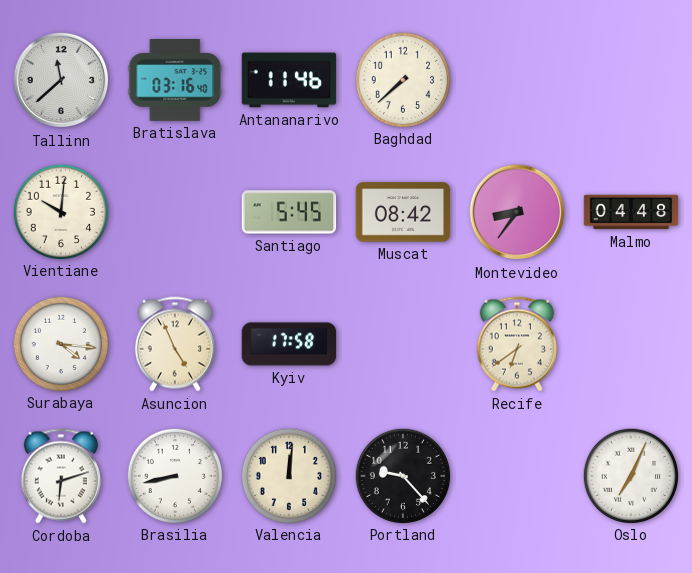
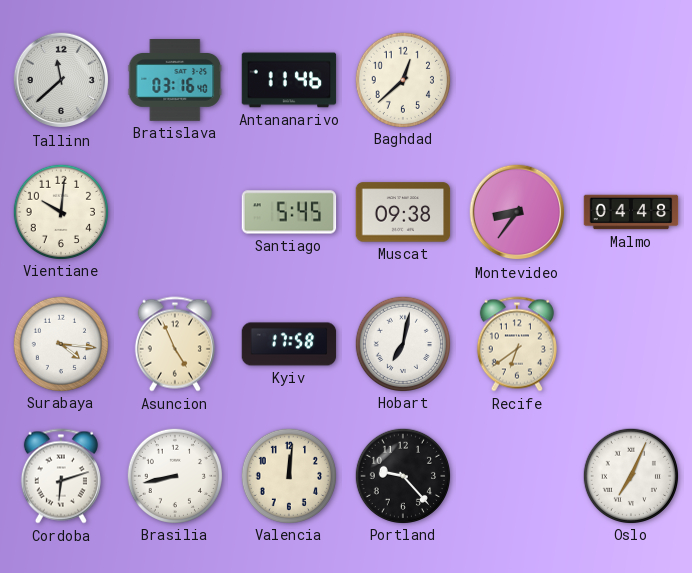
Baghdad: 7:38 -> 12:38 (402, 79)
Muscat: 08:42 -> 09:38 (403, 212)
Hobart: none -> 7:02 (402, 343)
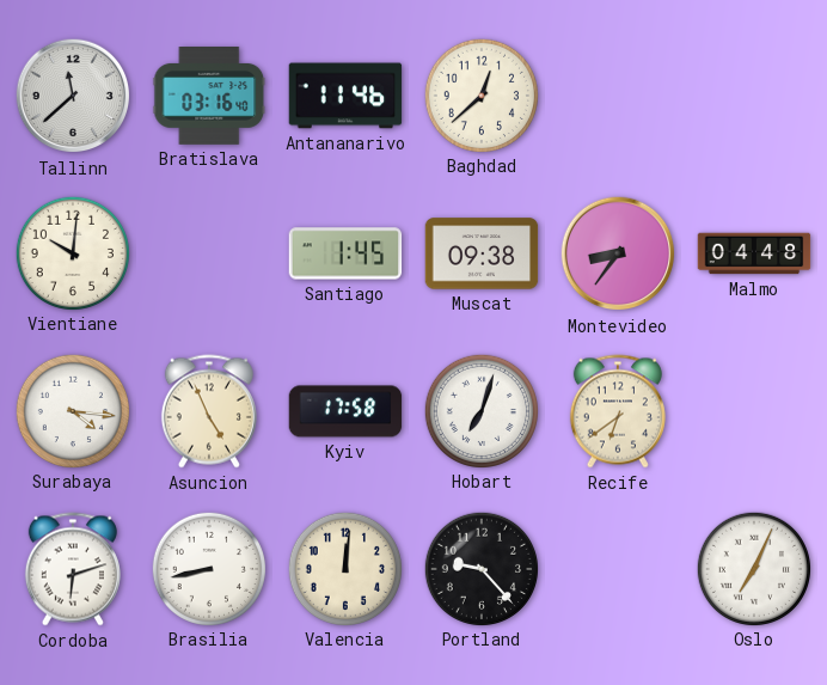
Santiago: 5:45 -> 1:45 (345, 253)
Hobart: 7:02 -> 7:03 (480, 410)
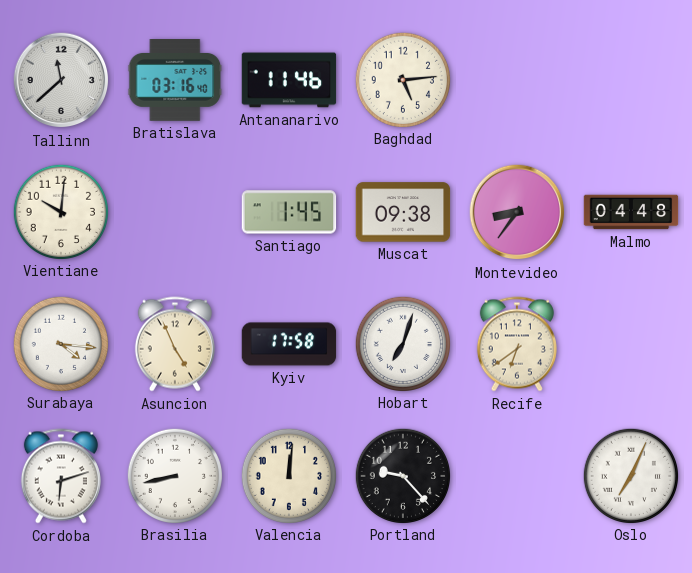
Baghdad: 12:38 -> 5:14 (402, 79)
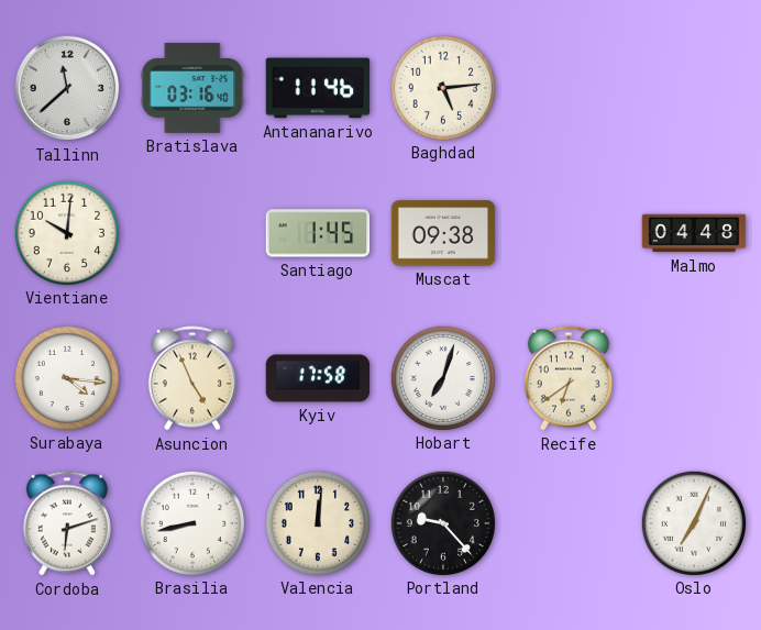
Montevideo: 8:36 -> none (517, 212)
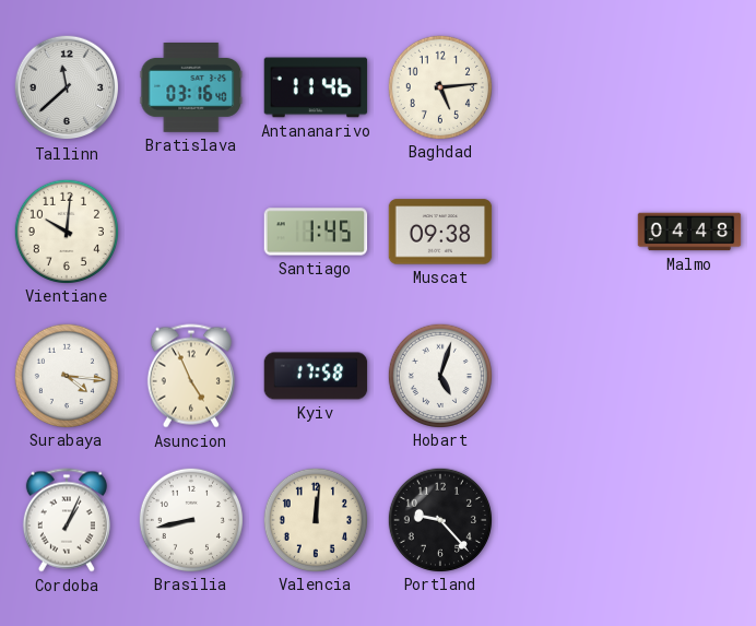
Hobart: 7:03 -> 5:03 (439, 375)
Recife: 6:39 -> none (569, 378)
Cordoba: 6:12 -> 1:04 (67, 520)
Oslo: 7:04 -> none (693, 522)
